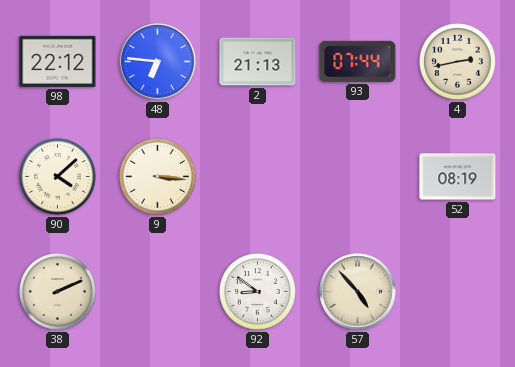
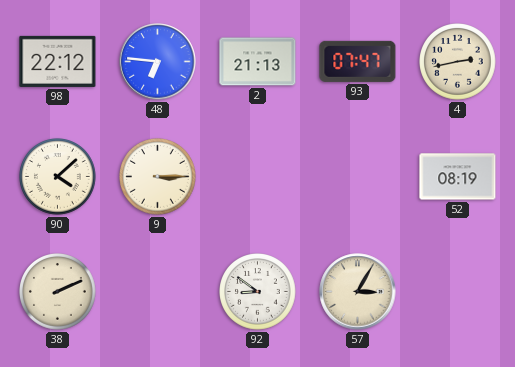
93: 07:44 -> 07:47 (358, 61)
9: 3:16 -> 3:15 (158, 177)
57: 4:53 -> 3:05 (358, 292)
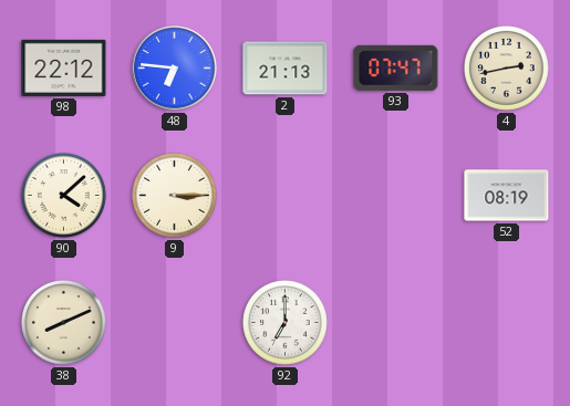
38: 2:11 -> 8:11 (64, 323)
92: 8:51 -> 7:00 (286, 323)
57: 3:05 -> none (358, 292)
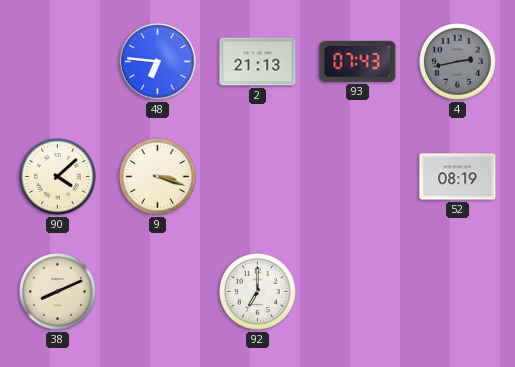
98: 22:12 -> none (64, 67)
93: 07:47 -> 07:43 (358, 61)
4 dial: cream -> grey (458, 62)
9: 3:15 -> 3:18 (158, 177)
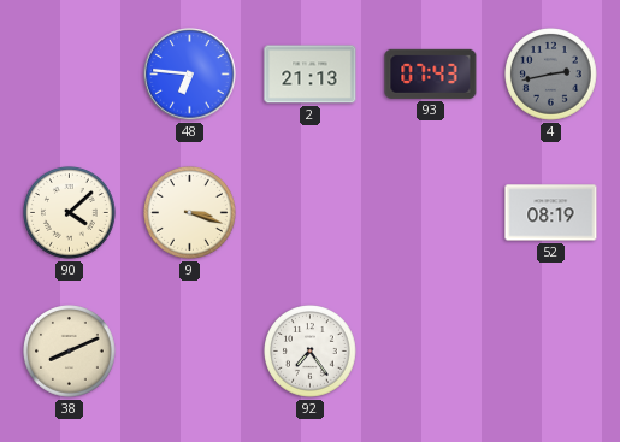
92: 7:00 -> 7:24 (311, 352)
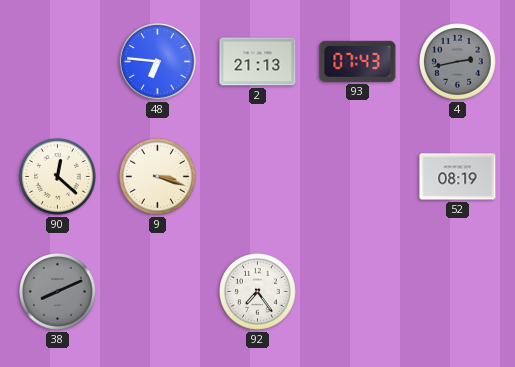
90: 4:08 -> 12:22 (58, 177)
38 dial: cream -> grey (58, 292)
